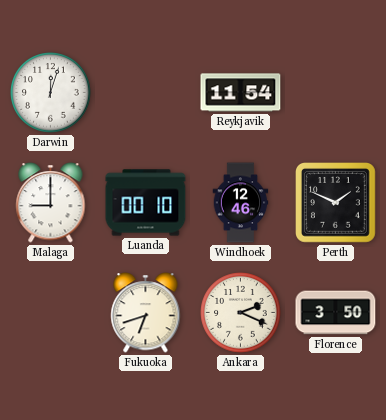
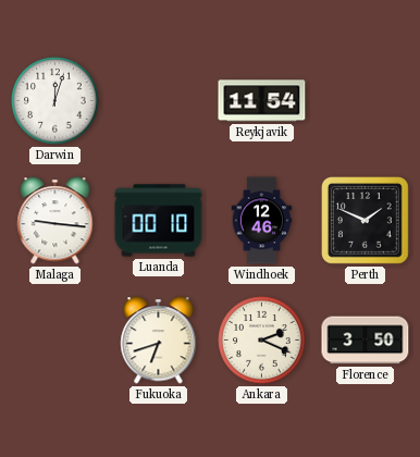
Malaga: 9:00 -> 9:16 (55, 221)
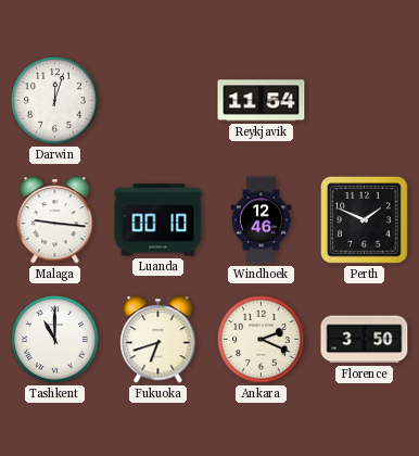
Tashkent: none -> 11:00 (55, 340)
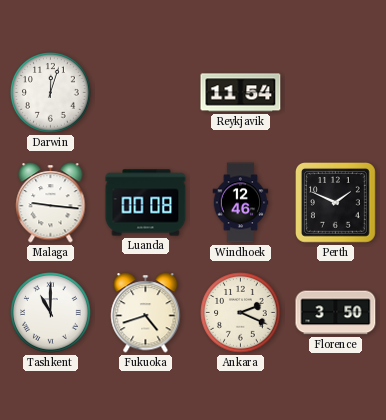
Luanda: 00:10 -> 00:08 (146, 203)
Fukuoka: 6:42 -> 4:42 (146, 313)
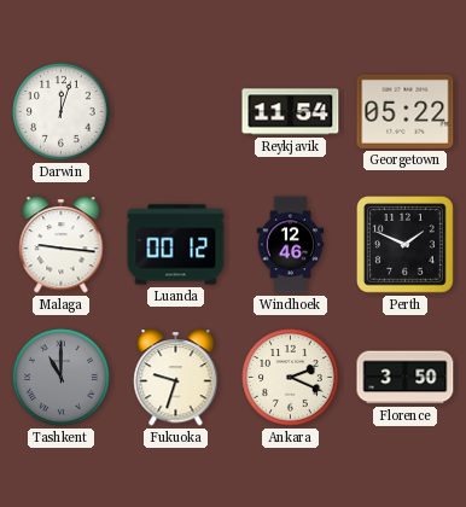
Georgetown: none -> 05:22 (406, 111)
Luanda: 00:08 -> 00:12 (176, 245)
Tashkent dial: white -> grey (62, 378)
Fukuoka: 4:42 -> 9:33 (176, 378)
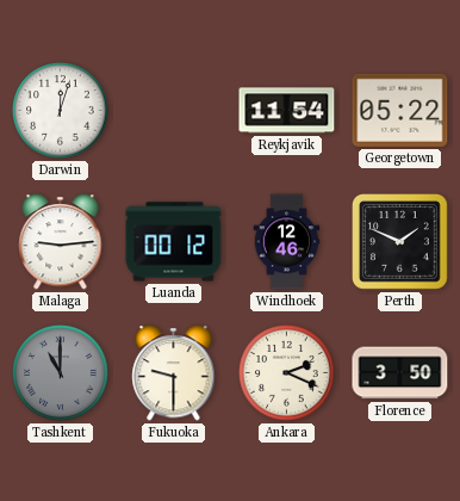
Malaga: 9:16 -> 9:14 (61, 242)
Fukuoka: 9:33 -> 9:30 (174, 373)
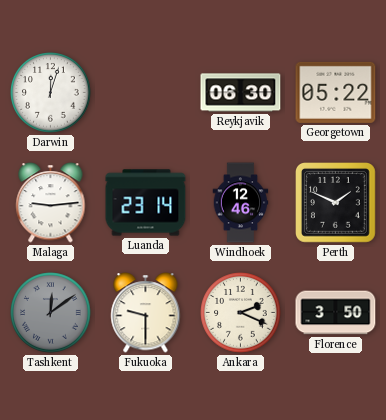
Reykjavik: 11:54 -> 06:30 (241, 93)
Luanda: 00:12 -> 23:14 (146, 203)
Tashkent: 11:00 -> 12:09 (51, 313)
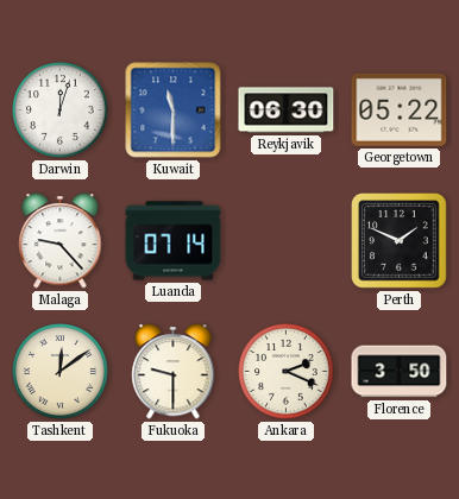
Kuwait: none -> 11:30 (174, 110)
Malaga: 9:14 -> 9:23 (61, 241)
Luanda: 23:14 -> 07:14 (174, 241)
Windhoek: 12:46 -> none (241, 203)
Tashkent dial: grey -> cream (61, 372)
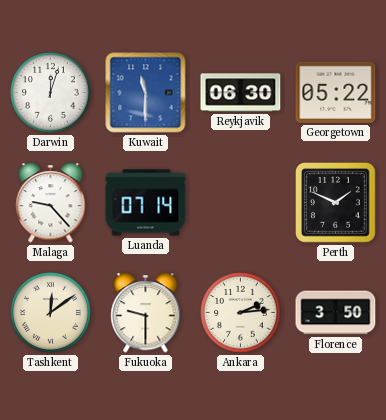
Ankara: 2:19 -> 2:14 (241, 313)
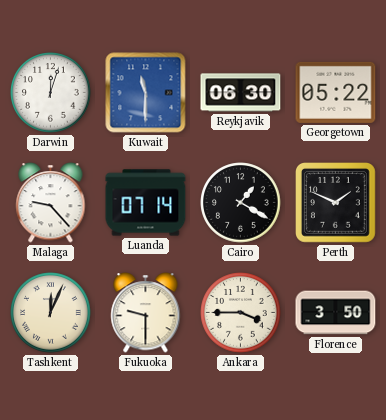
Cairo: none -> 1:20 (241, 203)
Tashkent: 12:09 -> 12:04 (51, 313)
Ankara: 2:14 -> 3:45 (241, 313)
